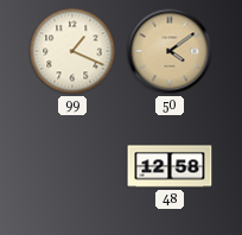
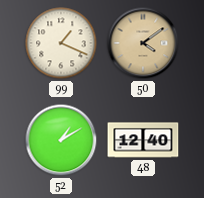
52: none -> 1:10 (61, 140)
48: 12:58 -> 12:40 (143, 140)
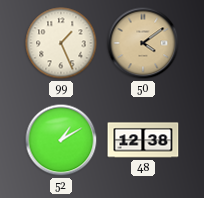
99: 1:19 -> 1:26 (61, 43)
48: 12:40 -> 12:38 (143, 140)
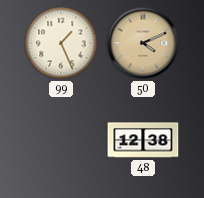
50: 4:09 -> 4:11 (143, 43)
52: 1:10 -> none (61, 140)
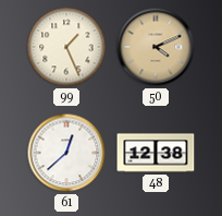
61: none -> 12:38 (66, 153)
